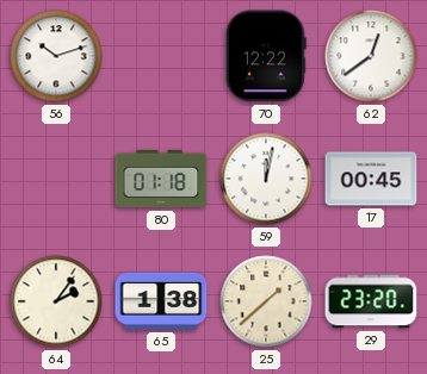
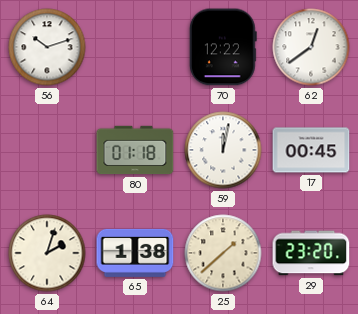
64: 2:06 -> 2:03 (47, 253)
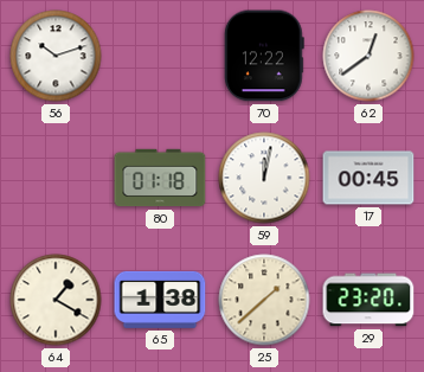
64: 2:03 -> 1:20 (56, 300)
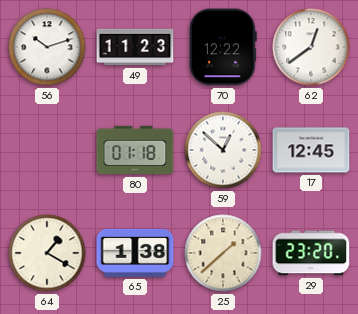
49: none -> 11:23 (135, 47)
59: 12:02 -> 12:52 (223, 150)
17: 00:45 -> 12:45 (311, 150)
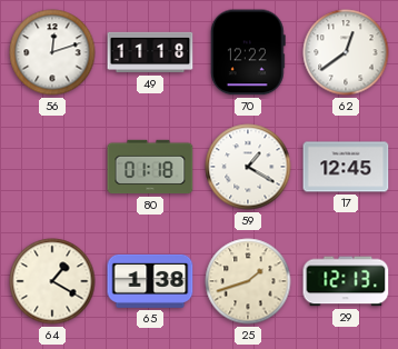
56: 10:12 -> 12:12 (52, 52)
49: 11:23 -> 11:18 (150, 52)
59: 12:52 -> 1:20 (248, 167)
25: 1:38 -> 1:42 (248, 281)
29: 23:20 -> 12:13 (346, 281)
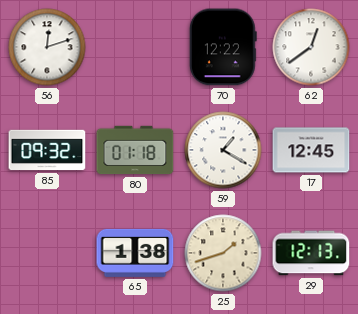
49: 11:18 -> none (150, 52)
85: none -> 09:32 (47, 150)
64: 1:20 -> none (52, 281)
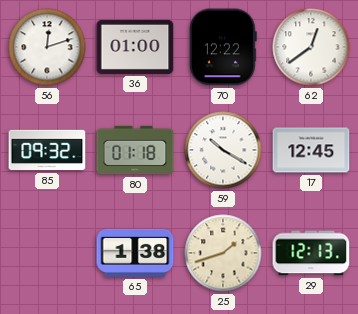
36: none -> 01:00 (135, 47)
59: 1:20 -> 10:20 (223, 150)
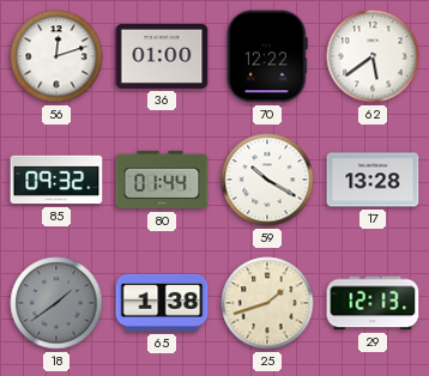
62: 12:39 -> 5:39 (373, 56)
80: 01:18 -> 01:44 (162, 180)
17: 12:45 -> 13:28 (373, 180)
18: none -> 1:39 (56, 303)
